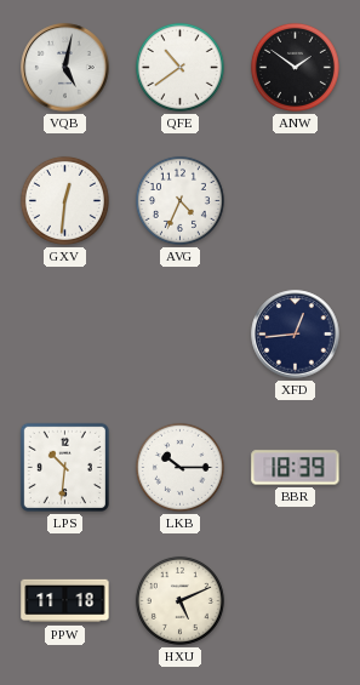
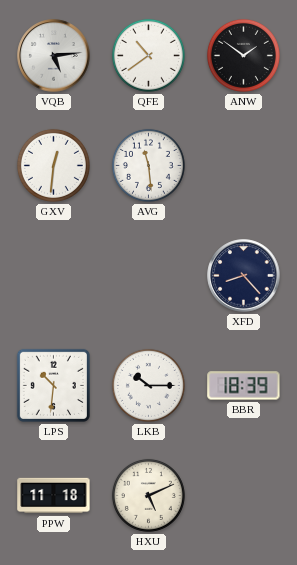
VQB: 5:02 -> 5:14 (54, 56)
AVG: 4:34 -> 11:29 (148, 165)
XFD: 12:44 -> 8:23 (244, 276)
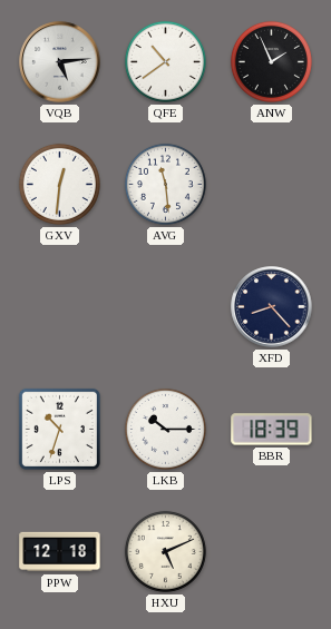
ANW: 1:51 -> 1:56 (271, 61)
LPS: 10:31 -> 10:33 (59, 429)
PPW: 11:18 -> 12:18 (60, 552)
